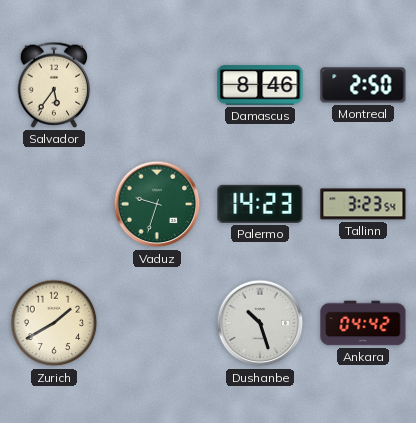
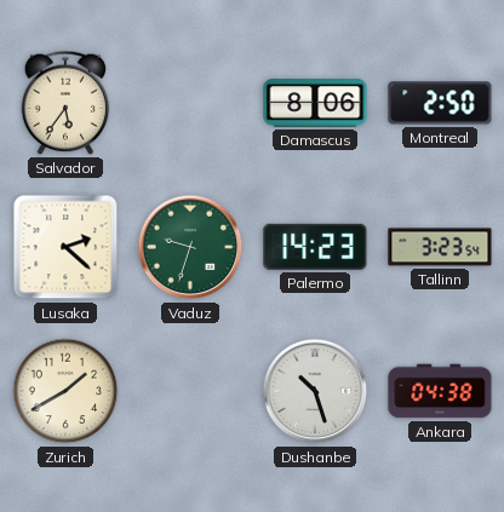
Damascus: 8:46 -> 8:06 (315, 103)
Lusaka: none -> 2:22 (65, 247)
Ankara: 04:42 -> 04:38 (440, 391)
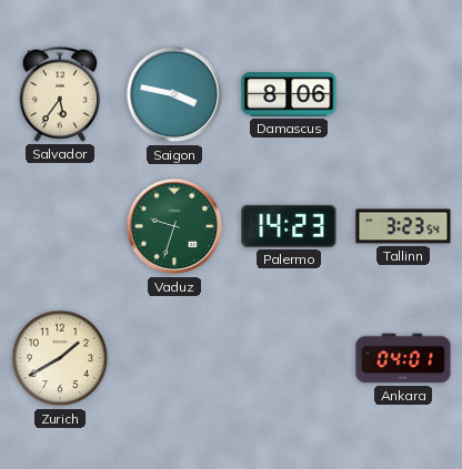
Saigon: none -> 3:47 (174, 94)
Montreal: 2:50 -> none (440, 103)
Lusaka: 2:22 -> none (65, 247)
Dushanbe: 10:27 -> none (315, 391)
Ankara: 04:38 -> 04:01 (403, 358)
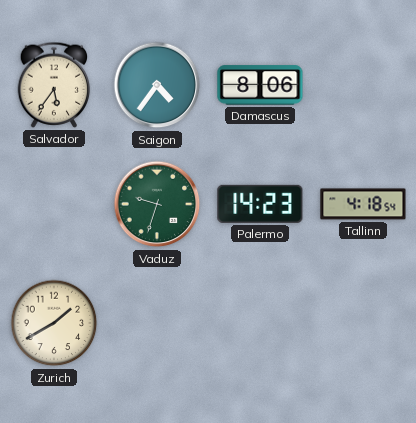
Saigon: 3:47 -> 4:36 (157, 85)
Tallinn: 3:23 -> 4:18 (363, 204)
Ankara: 04:01 -> none (403, 358)
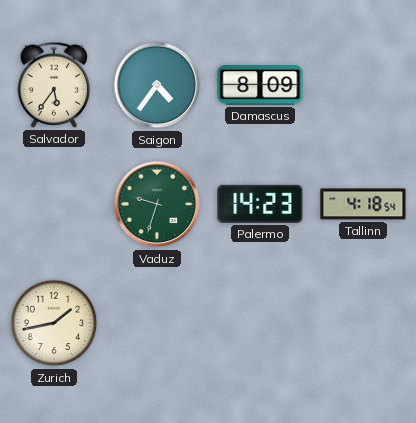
Damascus: 8:06 -> 8:09 (260, 85)
Zurich: 1:40 -> 1:43 (54, 323)
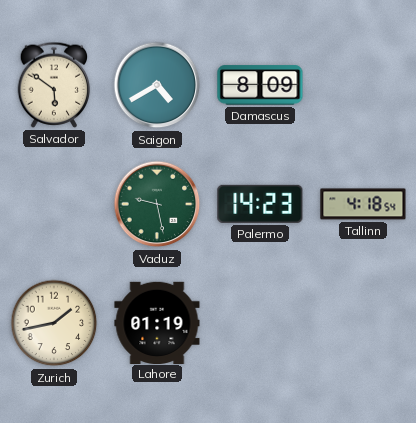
Salvador: 5:36 -> 5:51 (54, 85)
Saigon: 4:36 -> 4:40 (157, 85)
Vaduz: 9:33 -> 9:28 (157, 204)
Lahore: none -> 01:19 (157, 322)
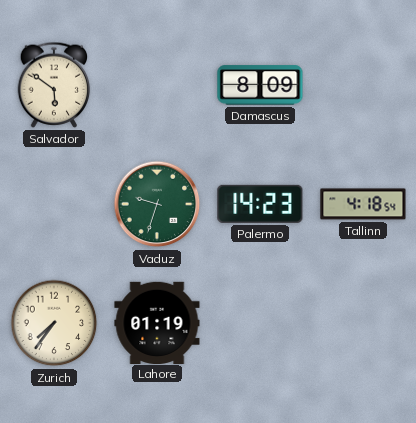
Saigon: 4:40 -> none (157, 85)
Vaduz: 9:28 -> 9:33 (157, 204)
Zurich: 1:43 -> 7:36 (54, 323)
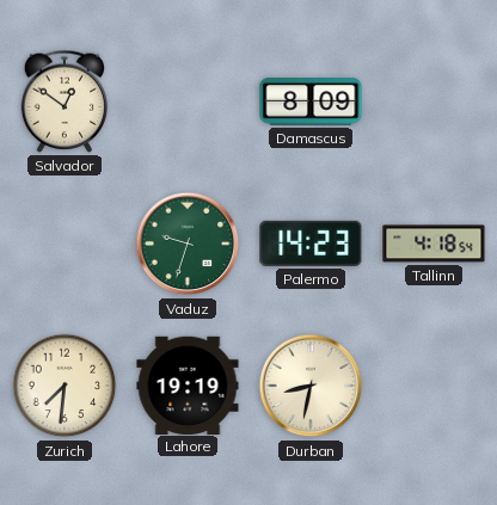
Salvador: 5:51 -> 12:51 (65, 101)
Zurich: 7:36 -> 7:31 (65, 386)
Lahore: 01:19 -> 19:19 (188, 384)
Durban: none -> 8:32 (311, 386)
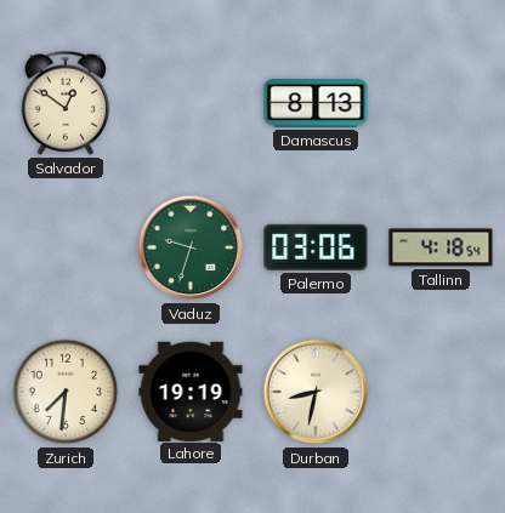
Damascus: 8:09 -> 8:13 (316, 103)
Palermo: 14:23 -> 03:06 (316, 247)
